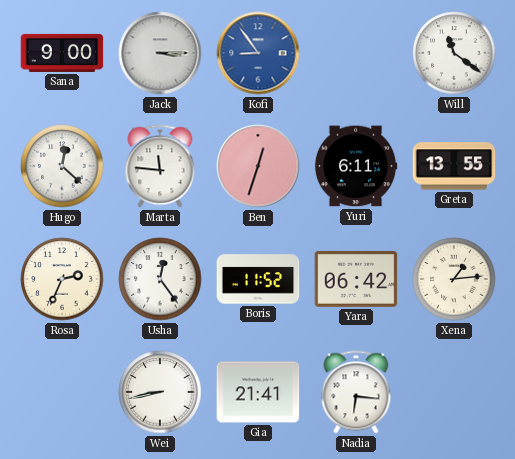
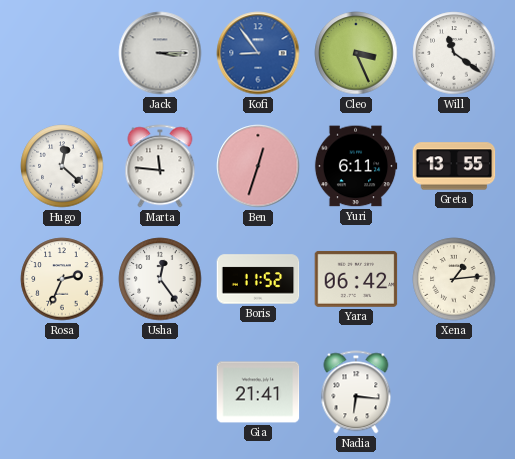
Sana: 9:00 -> none (62, 53)
Cleo: none -> 3:26 (356, 53)
Wei: 8:43 -> none (160, 392)
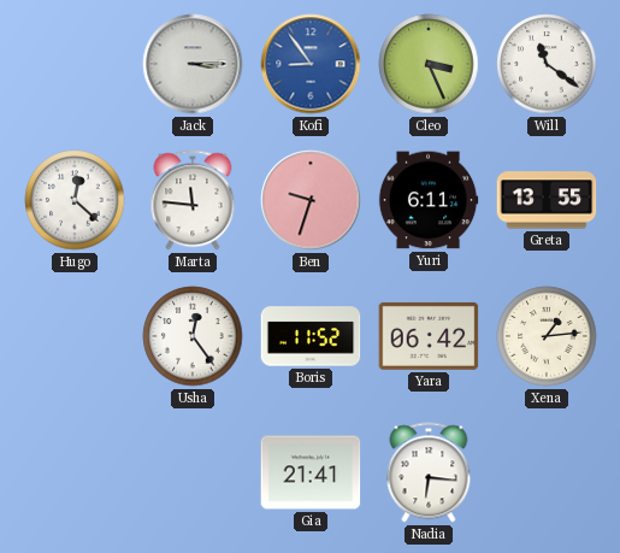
Ben: 12:33 -> 9:33 (311, 200)
Rosa: 2:34 -> none (62, 279)
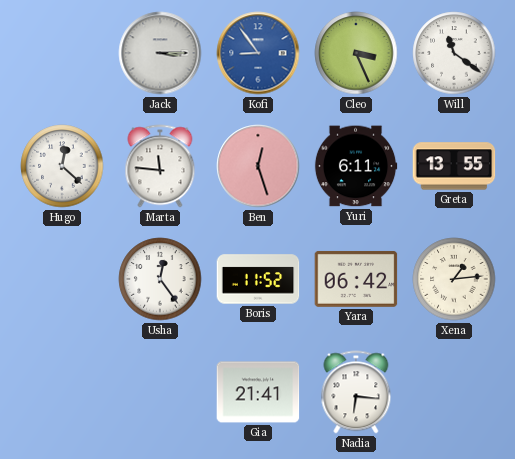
Ben: 9:33 -> 12:27 (258, 166)
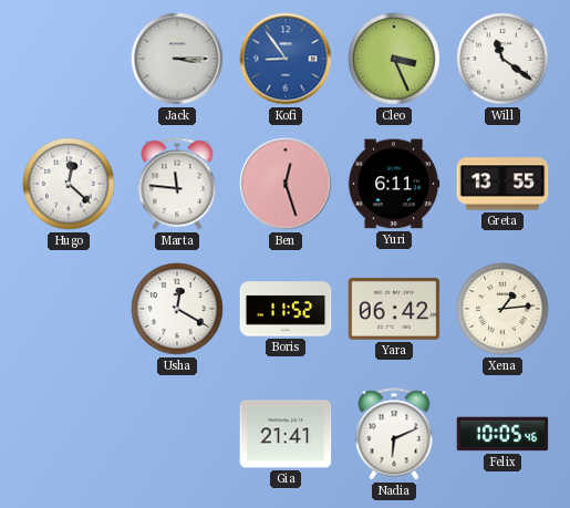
Usha: 12:24 -> 12:20 (177, 309)
Nadia: 6:16 -> 6:11 (394, 434)
Felix: none -> 10:05 (502, 434)
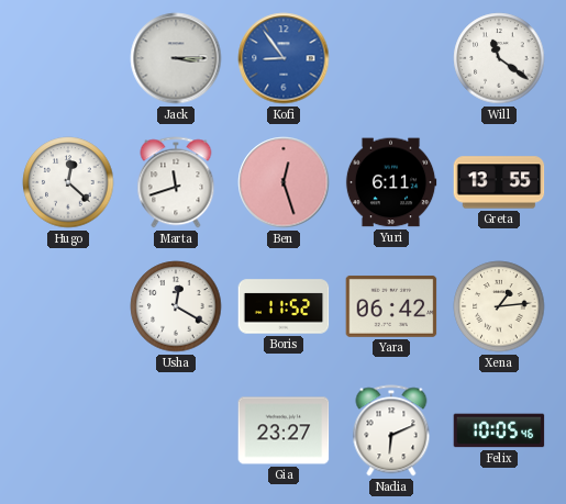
Cleo: 3:26 -> none (394, 59)
Marta: 11:46 -> 11:42 (176, 182)
Gia: 21:41 -> 23:27 (284, 430)
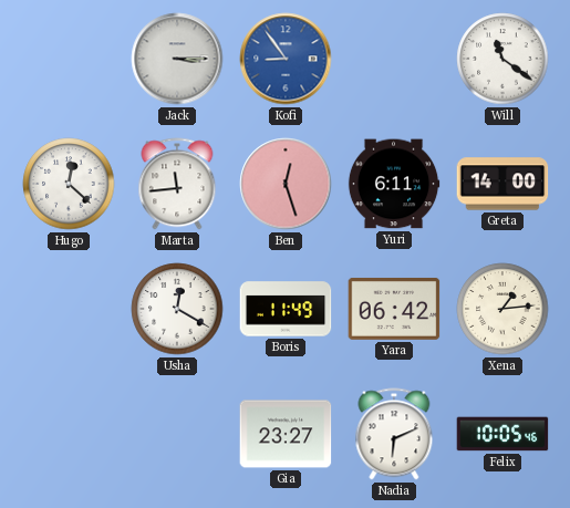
Marta: 11:42 -> 11:44 (177, 184)
Greta: 13:55 -> 14:00 (502, 184)
Boris: 11:52 -> 11:49 (286, 309)
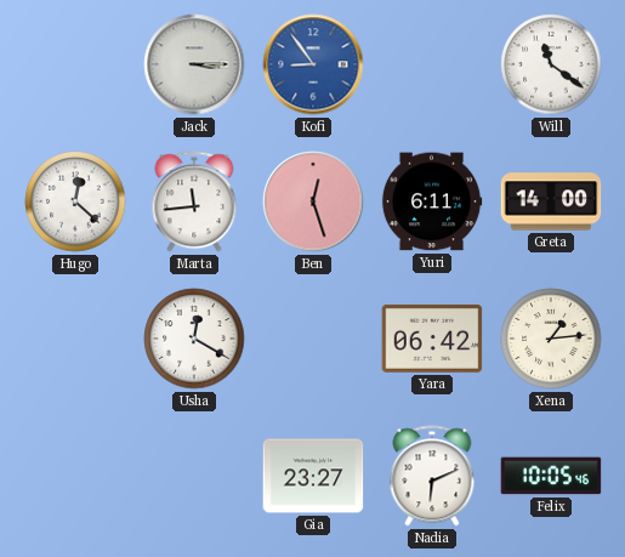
Boris: 11:49 -> none (286, 309)
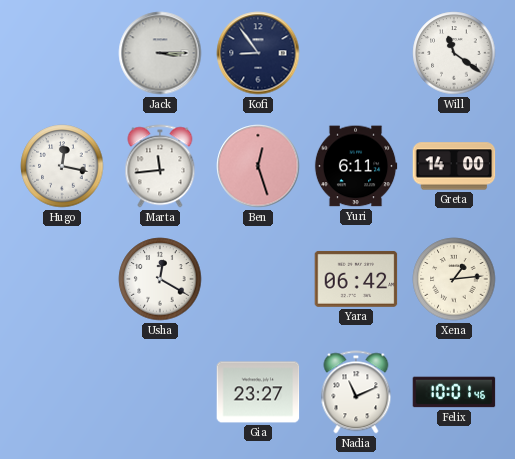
Kofi dial: blue -> navy (258, 53)
Hugo: 12:22 -> 12:17 (62, 166)
Nadia: 6:11 -> 11:11 (356, 392)
Felix: 10:05 -> 10:01 (454, 392)
